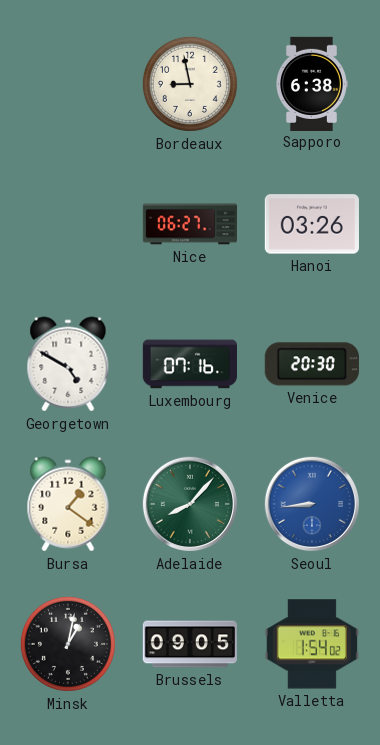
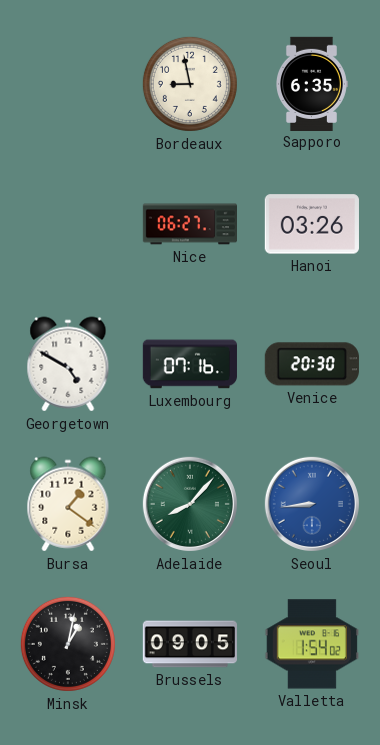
Sapporo: 6:38 -> 6:35 (312, 83)
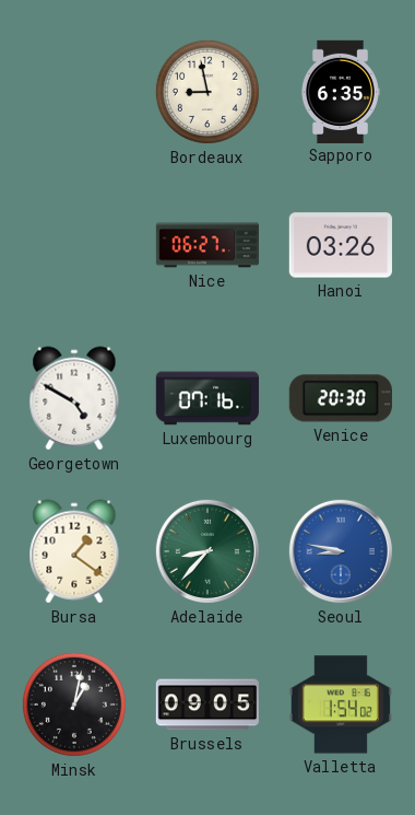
Adelaide: 8:07 -> 8:37 (207, 551)
Seoul: 8:44 -> 8:47 (341, 551)
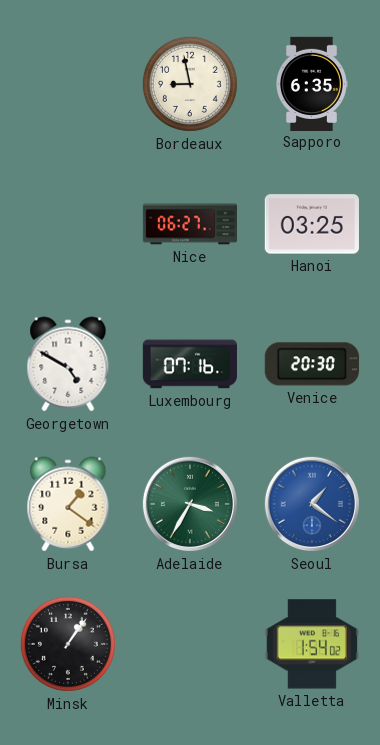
Hanoi: 03:26 -> 03:25 (312, 224)
Adelaide: 8:37 -> 3:35 (190, 504)
Seoul: 8:47 -> 1:21 (312, 504)
Minsk: 1:02 -> 1:06 (68, 644)
Brussels: 09:05 -> none (206, 705)
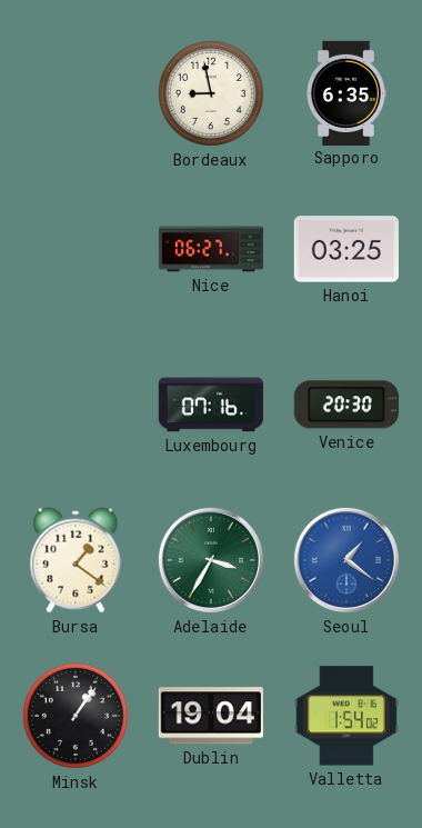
Georgetown: 4:50 -> none (68, 364)
Dublin: none -> 19:04 (211, 716)
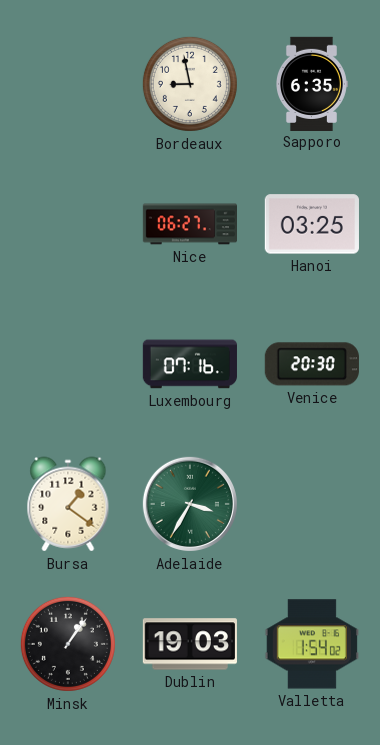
Seoul: 1:21 -> none (346, 560)
Dublin: 19:04 -> 19:03 (190, 644)
